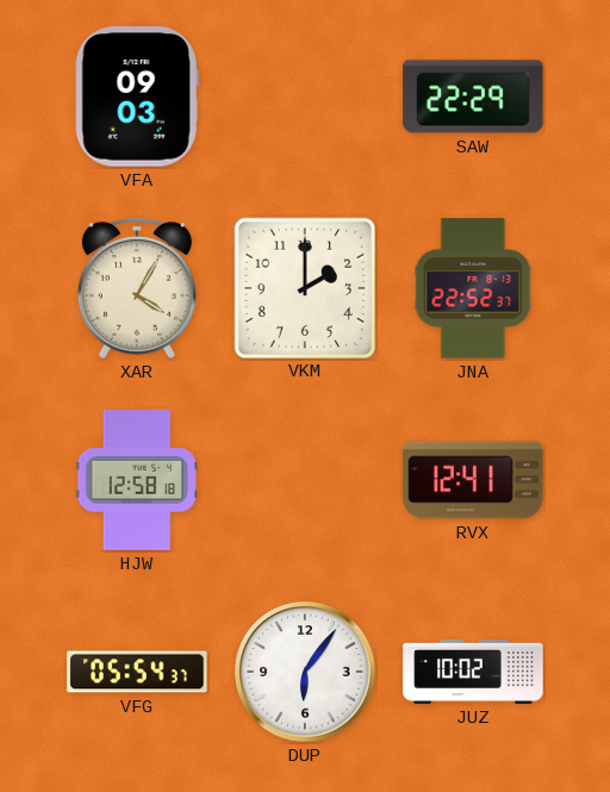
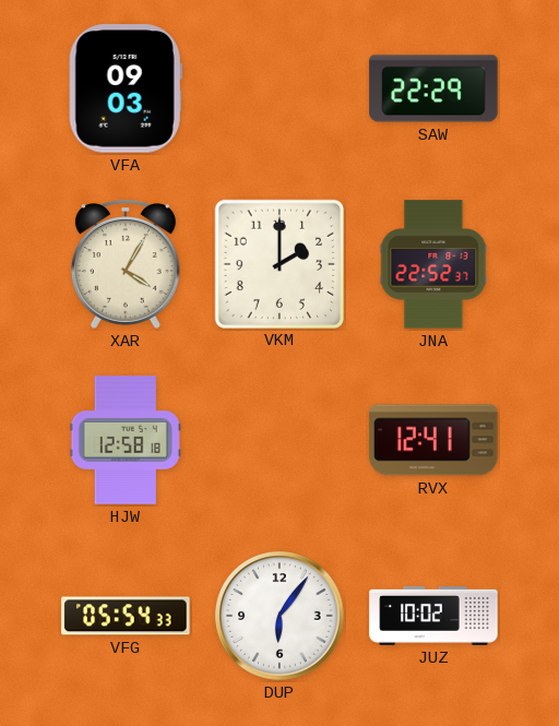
VFG: 05:54:37 -> 05:54:33 (126, 616)
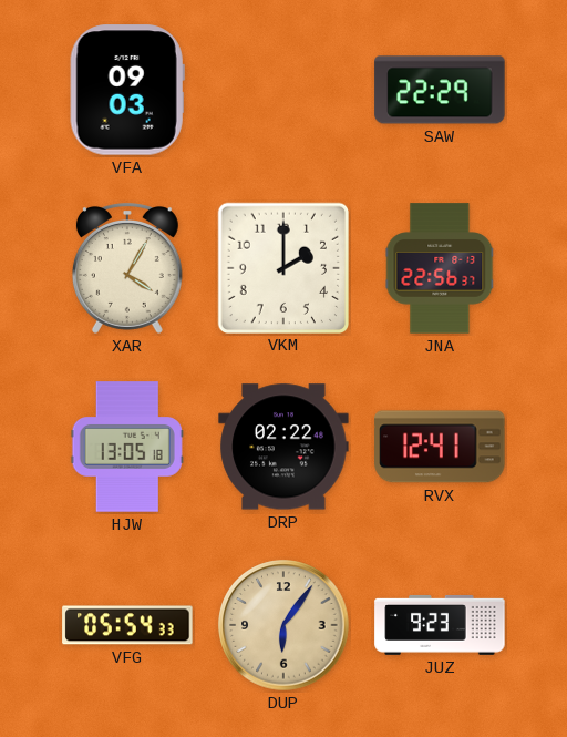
JNA: 22:52 -> 22:56 (440, 268)
HJW: 12:58 -> 13:05 (127, 447)
DRP: none -> 02:22 (283, 447)
DUP dial: white -> champagne (283, 625)
JUZ: 10:02 -> 9:23 (440, 625)
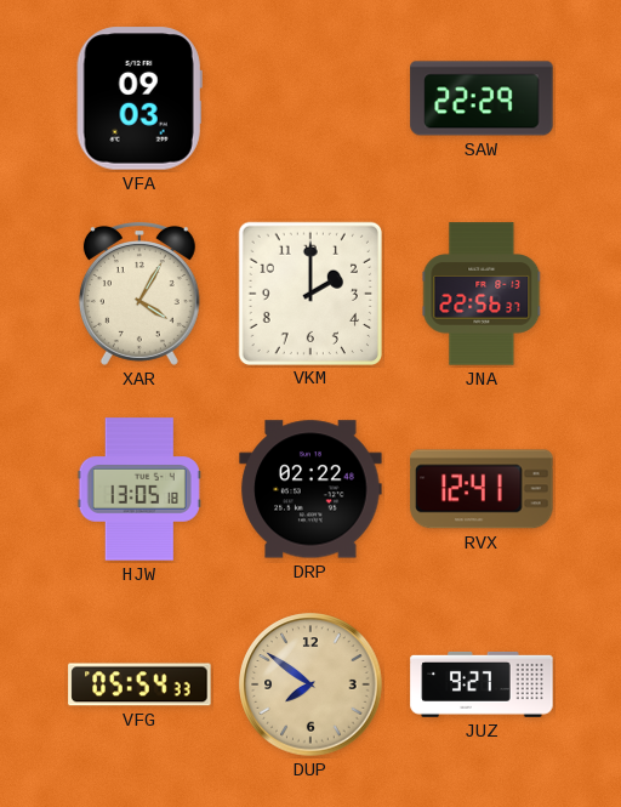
DUP: 6:06 -> 7:51 (310, 684)
JUZ: 9:23 -> 9:27 (482, 684)
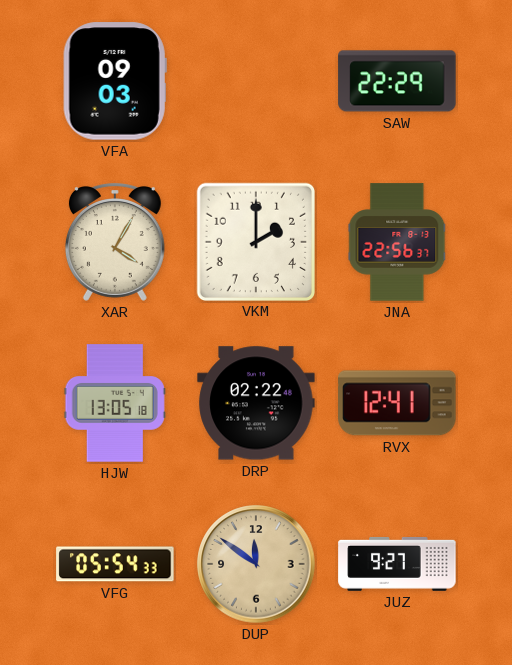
DUP: 7:51 -> 11:51 (256, 564)
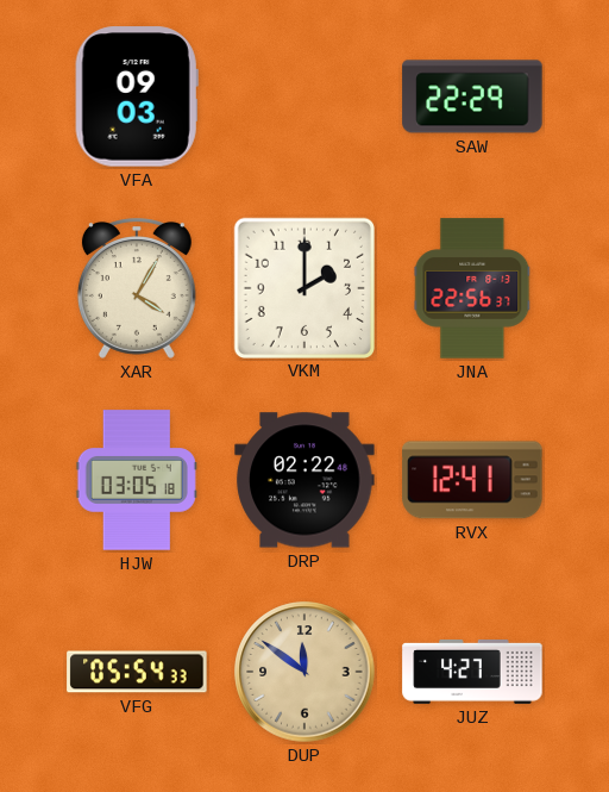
HJW: 13:05 -> 03:05 (137, 480)
JUZ: 9:27 -> 4:27 (472, 672)
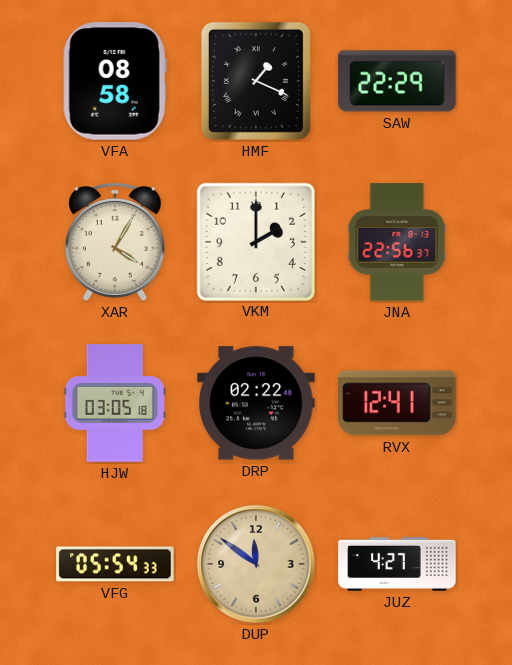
VFA: 09:03 -> 08:58 (115, 81)
HMF: none -> 1:19 (256, 81)
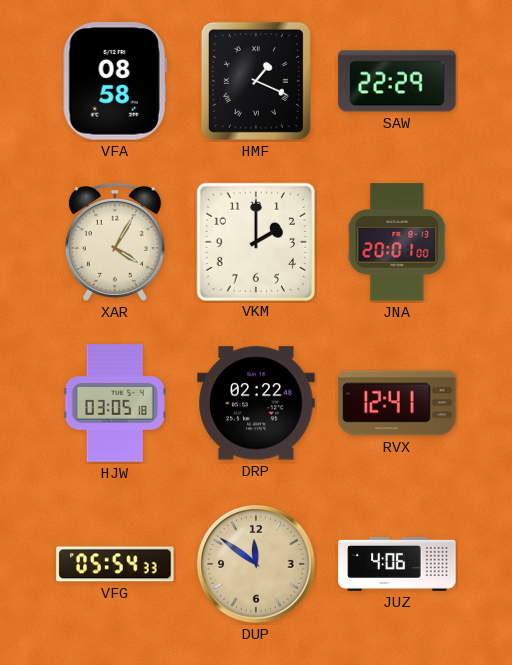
JNA: 22:56 -> 20:01 (397, 242)
JUZ: 4:27 -> 4:06 (397, 564)
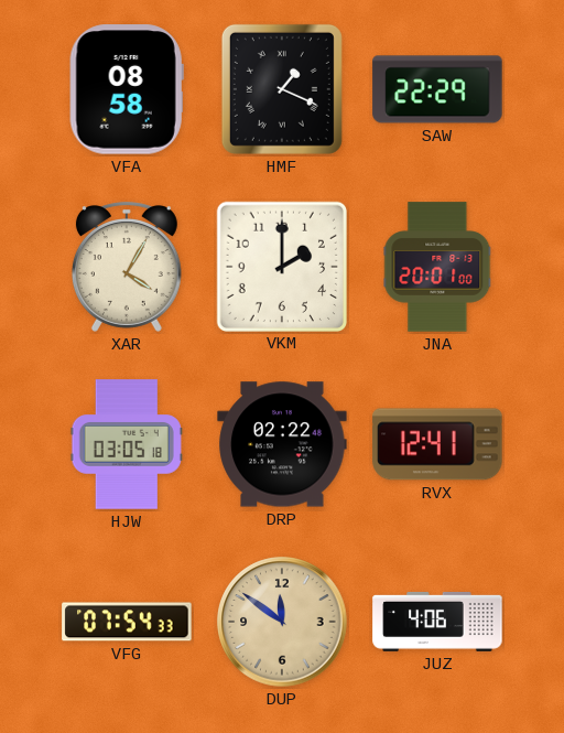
VFG: 05:54 -> 07:54 (127, 622)
